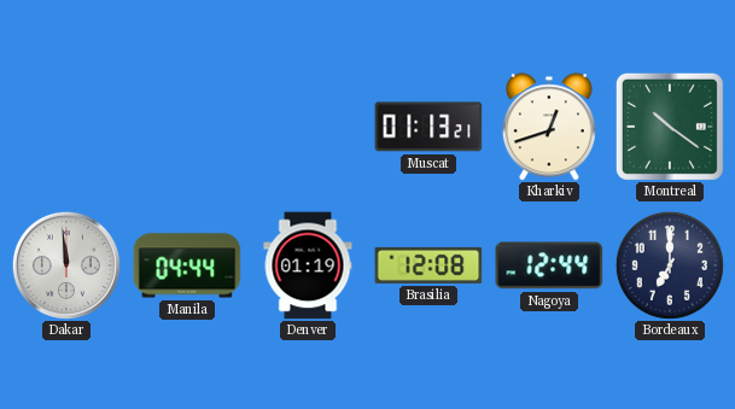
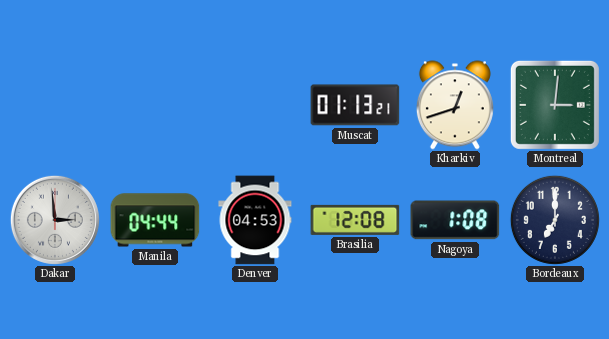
Montreal: 10:21 -> 3:01 (555, 105)
Dakar: 11:59 -> 2:59 (55, 220)
Denver: 01:19 -> 04:53 (255, 220)
Nagoya: 12:44 -> 1:08 (455, 220)
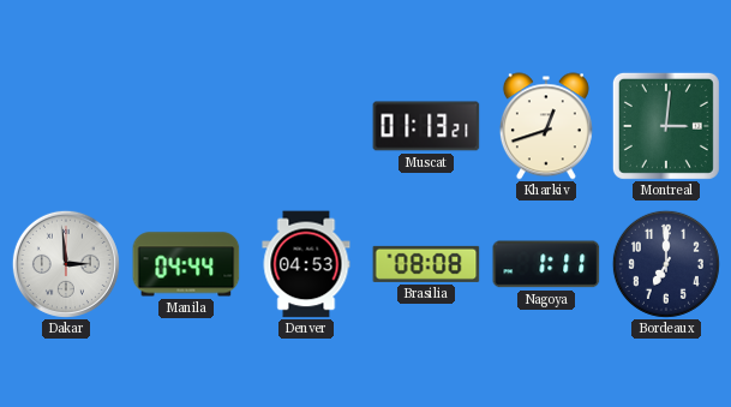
Brasilia: 12:08 -> 08:08 (426, 264)
Nagoya: 1:08 -> 1:11 (546, 264)
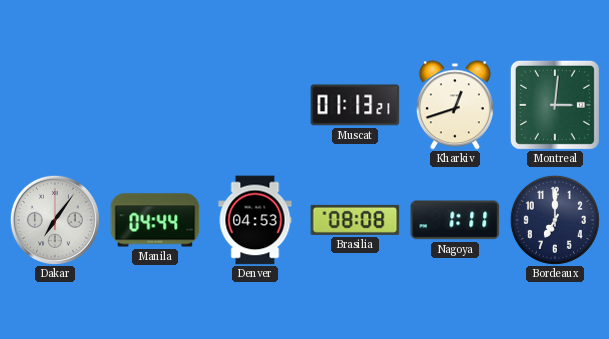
Dakar: 2:59 -> 7:06 (55, 220)
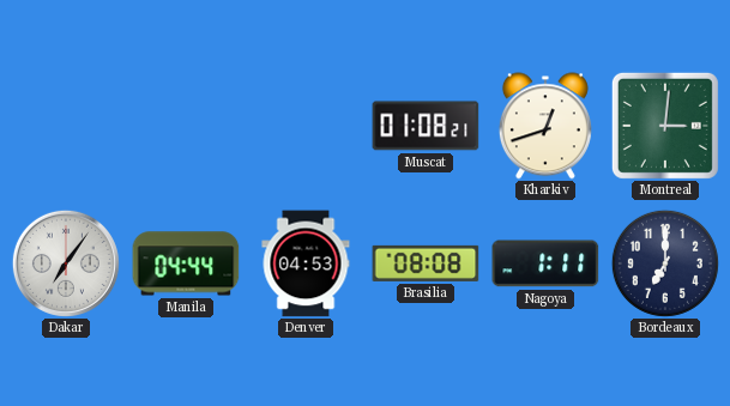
Muscat: 01:13 -> 01:08 (426, 126)
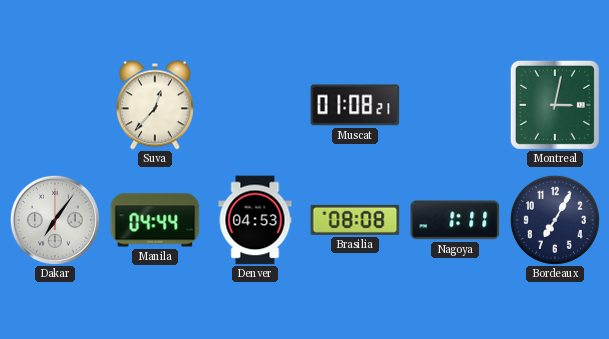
Suva: none -> 12:37 (155, 105)
Kharkiv: 12:42 -> none (545, 126)
Montreal: 3:01 -> 3:02 (555, 105)
Bordeaux: 7:00 -> 7:05 (555, 220)
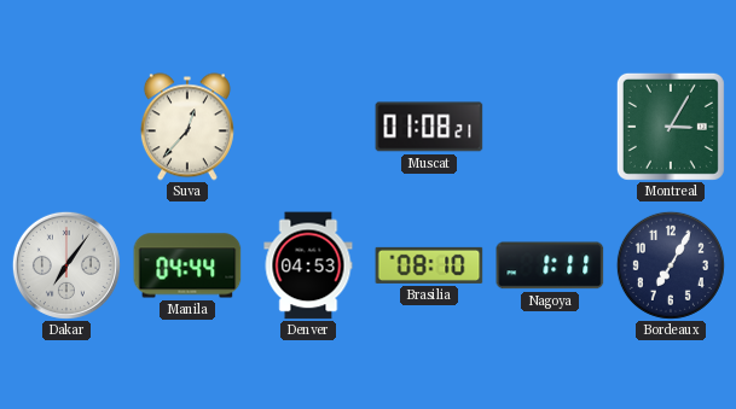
Montreal: 3:02 -> 3:05 (671, 127)
Brasilia: 08:08 -> 08:10 (429, 265)
